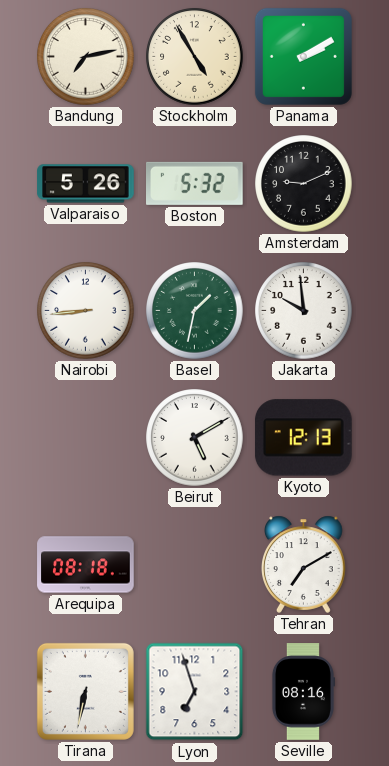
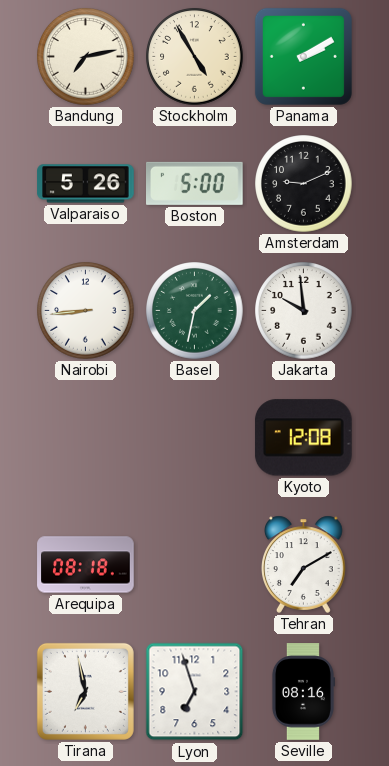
Boston: 5:32 -> 5:00 (195, 183)
Beirut: 5:10 -> none (195, 438)
Kyoto: 12:13 -> 12:08 (303, 438)
Tirana: 6:32 -> 6:58 (85, 691)
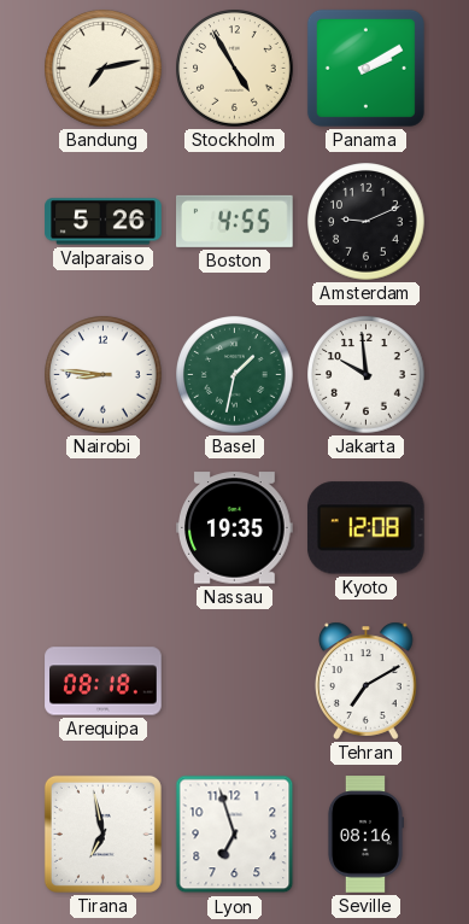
Boston: 5:00 -> 4:55 (235, 221)
Nairobi: 8:44 -> 8:46 (104, 375)
Nassau: none -> 19:35 (235, 528)
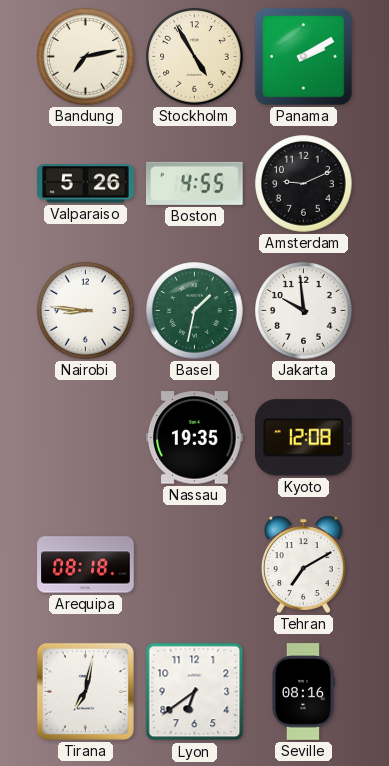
Tirana: 6:58 -> 7:02 (85, 691)
Lyon: 6:57 -> 6:39 (195, 692)
